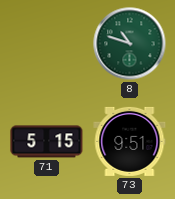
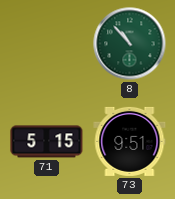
8: 10:48 -> 10:53 (130, 44)
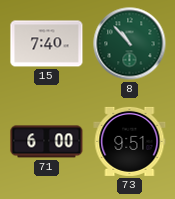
15: none -> 7:40 (47, 44)
71: 5:15 -> 6:00 (47, 142)
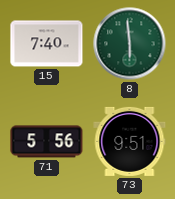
8: 10:53 -> 5:59 (130, 44)
71: 6:00 -> 5:56 (47, 142)
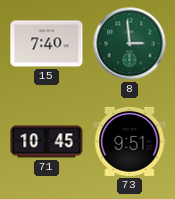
8: 5:59 -> 2:59 (130, 44)
71: 5:56 -> 10:45 (47, 142)
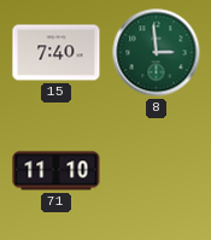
71: 10:45 -> 11:10 (57, 171)
73: 9:51 -> none (130, 141)
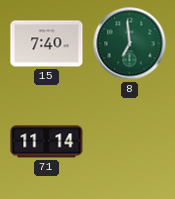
8: 2:59 -> 6:59 (130, 44)
71: 11:10 -> 11:14 (47, 142)
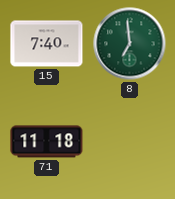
71: 11:14 -> 11:18 (47, 142)
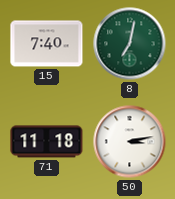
8: 6:59 -> 7:02 (130, 44)
50: none -> 3:13 (130, 142)
